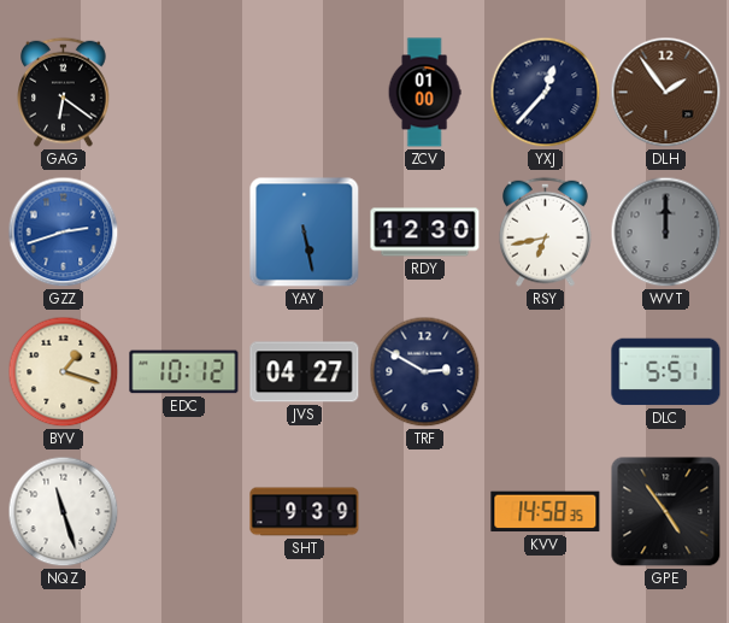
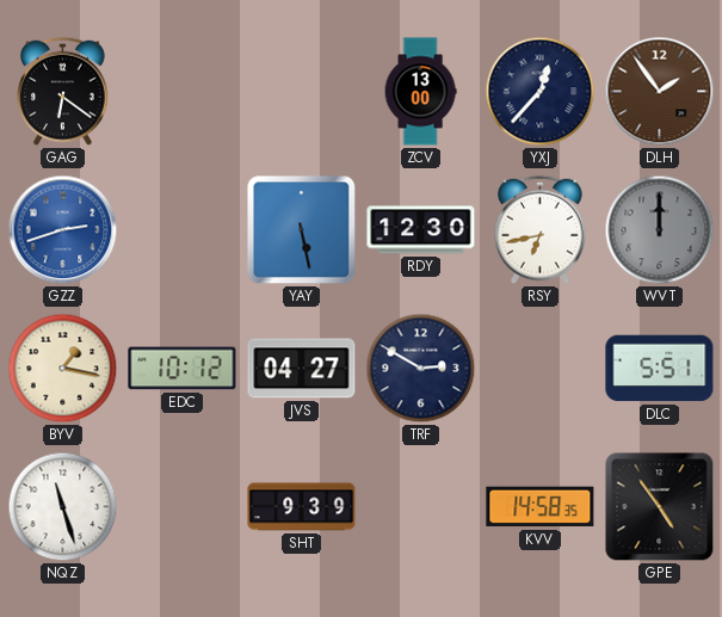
ZCV: 01:00 -> 13:00 (420, 92)
BYV: 1:18 -> 1:17 (63, 369)
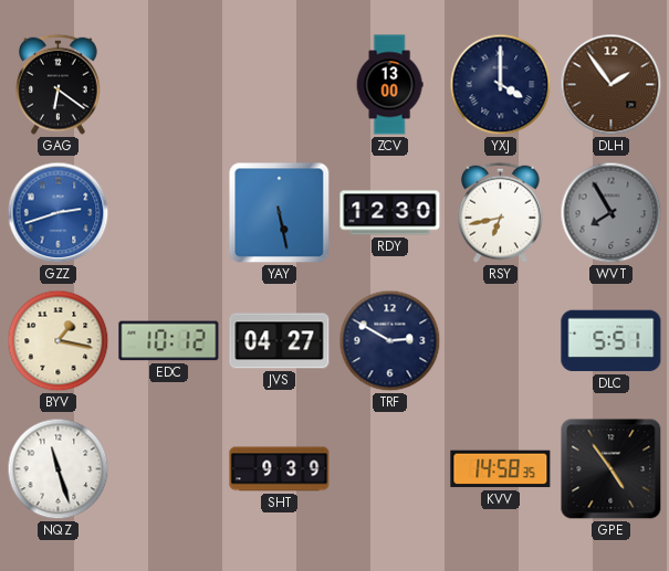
YXJ: 12:37 -> 4:00 (501, 85)
WVT: 12:00 -> 7:55 (611, 213)
